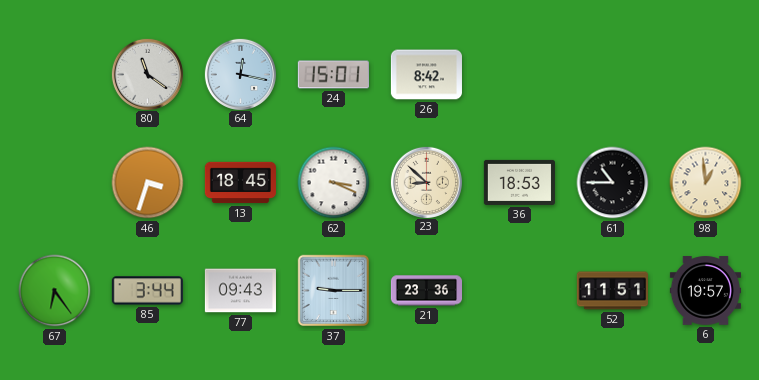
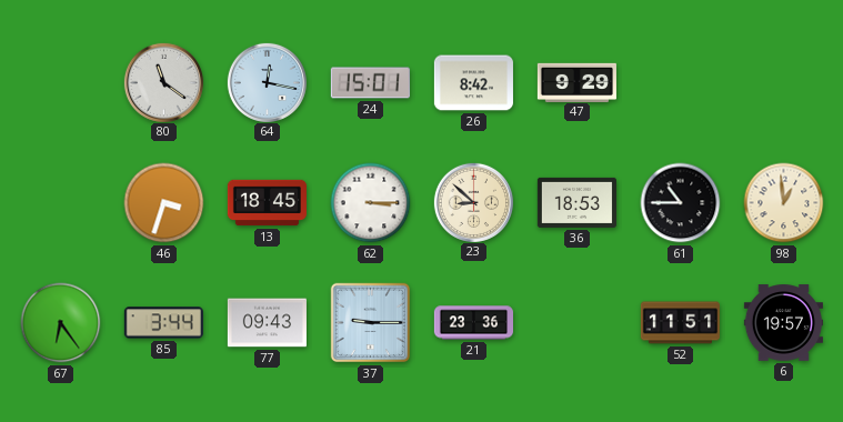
47: none -> 9:29 (576, 82)
62: 3:19 -> 3:15 (371, 203)
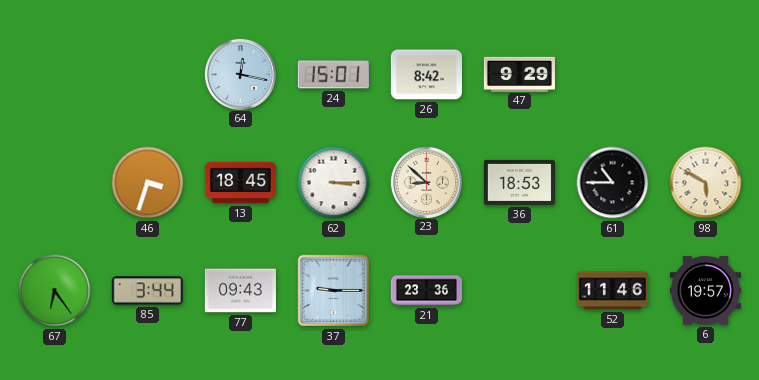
80: 11:21 -> none (163, 82)
98: 12:59 -> 5:50 (706, 183)
52: 11:51 -> 11:46 (612, 291)
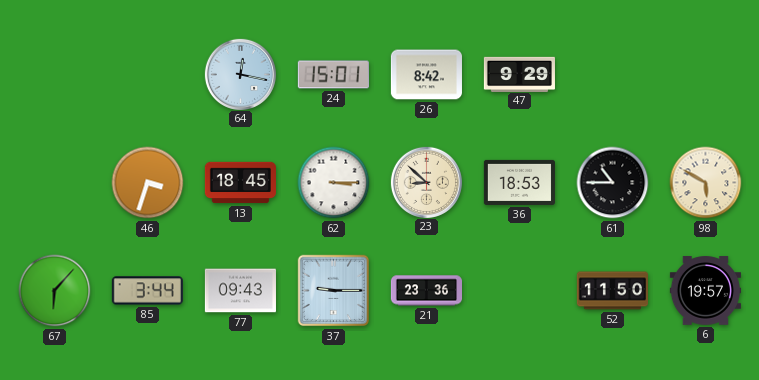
67: 6:24 -> 6:07 (55, 291)
52: 11:46 -> 11:50 (612, 291)
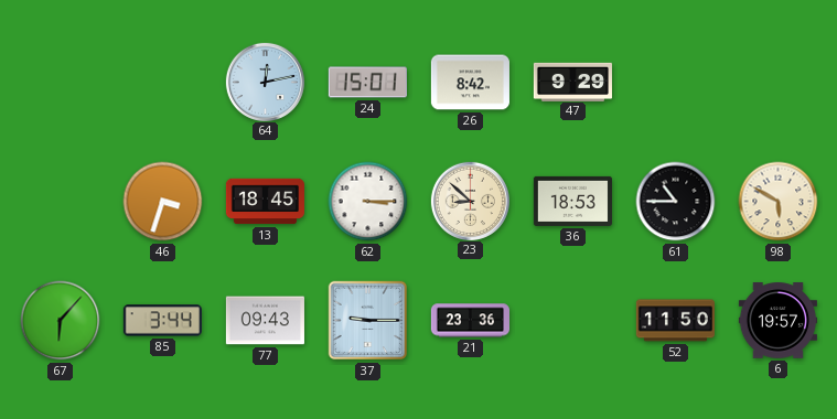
64: 12:17 -> 12:13 (265, 82)
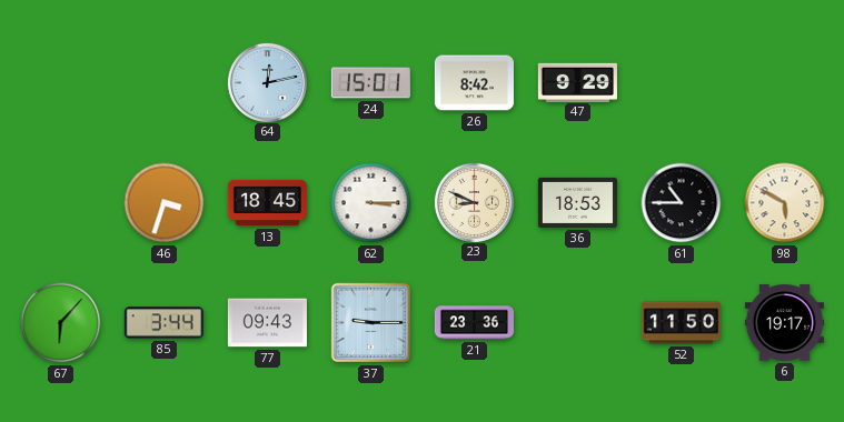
23: 8:52 -> 8:49 (474, 202)
6: 19:57 -> 19:17 (784, 323)
